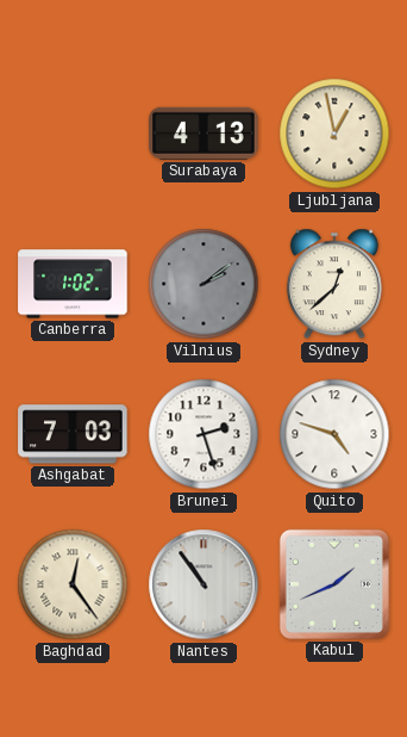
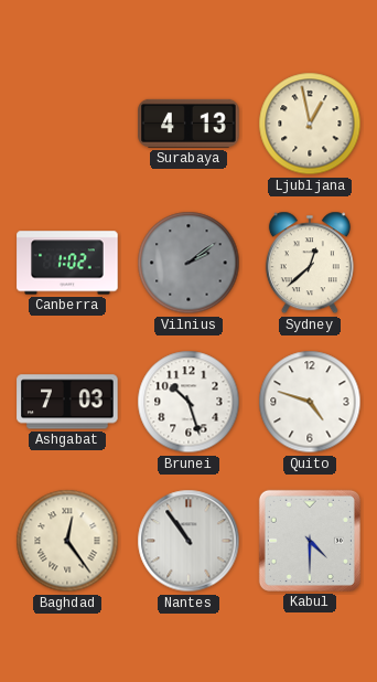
Brunei: 2:27 -> 10:27 (188, 402)
Kabul: 1:41 -> 4:30 (310, 541)
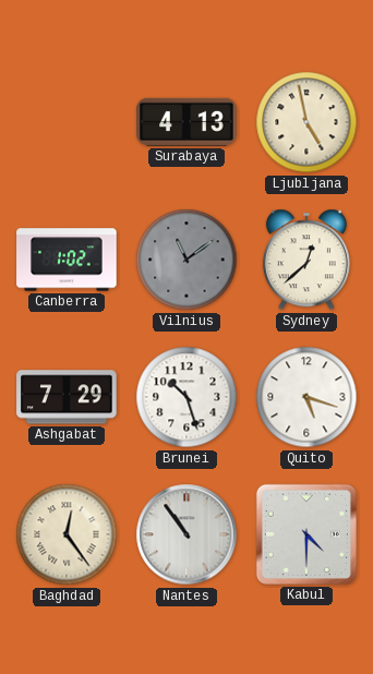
Ljubljana: 12:58 -> 4:58 (306, 122)
Vilnius: 2:09 -> 11:09 (186, 260)
Ashgabat: 7:03 -> 7:29 (67, 397)
Quito: 4:48 -> 5:18 (306, 397)
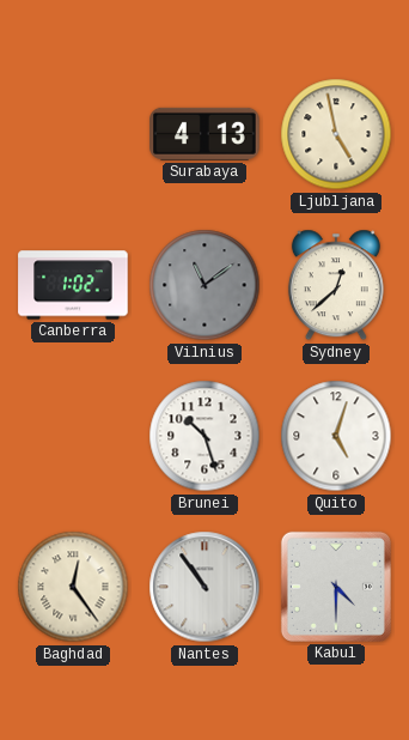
Ashgabat: 7:29 -> none (67, 397)
Quito: 5:18 -> 5:03 (336, 436)
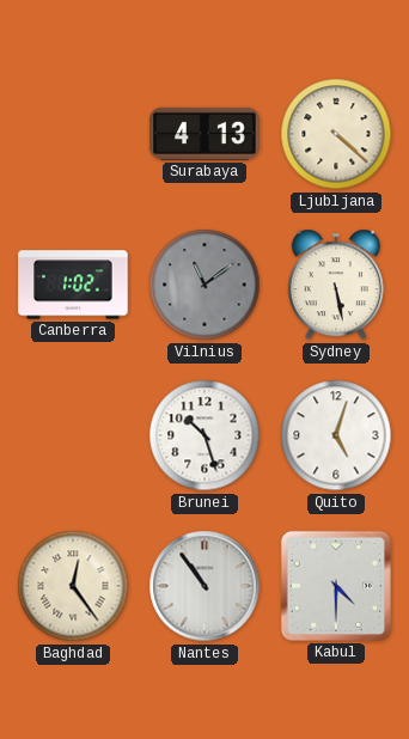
Ljubljana: 4:58 -> 4:22 (336, 134)
Sydney: 12:38 -> 5:28 (336, 285)
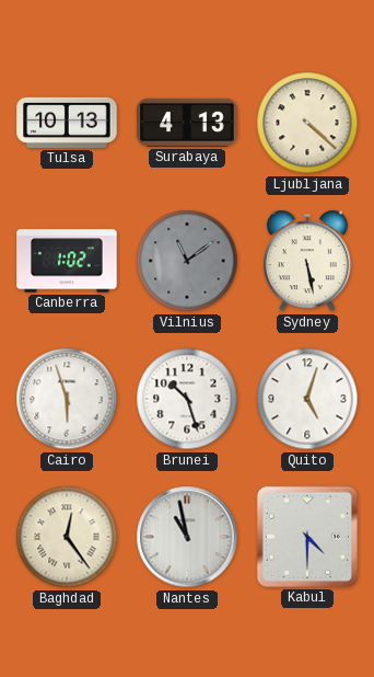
Tulsa: none -> 10:13 (67, 123)
Cairo: none -> 5:57 (67, 399)
Nantes: 10:54 -> 10:58 (187, 537)
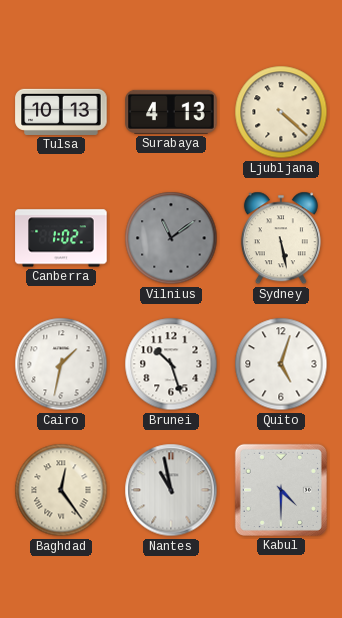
Cairo: 5:57 -> 1:32 (61, 364)
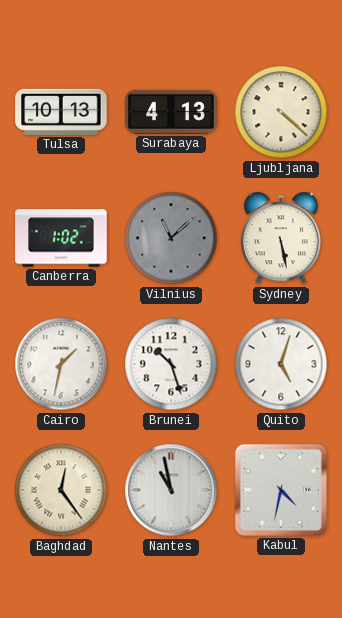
Vilnius: 11:09 -> 11:08 (171, 238)
Kabul: 4:30 -> 4:32 (281, 490)
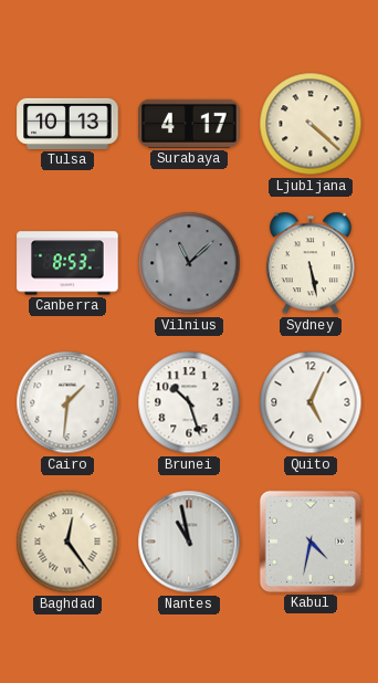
Surabaya: 4:13 -> 4:17 (189, 124)
Canberra: 1:02 -> 8:53 (67, 263)
Cairo: 1:32 -> 1:31 (67, 402)
Quito: 5:03 -> 5:04 (311, 402)
